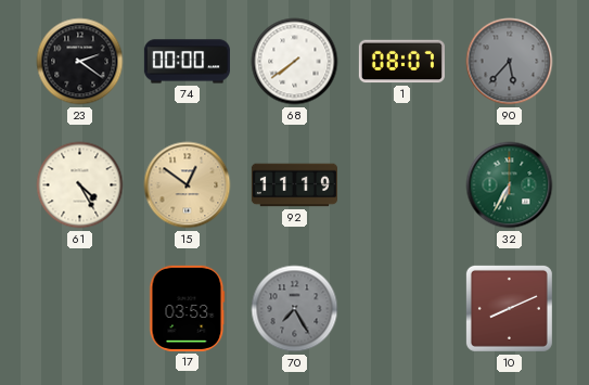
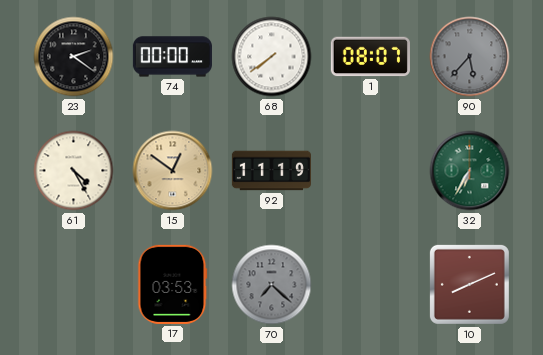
70: 7:25 -> 7:22 (272, 285)
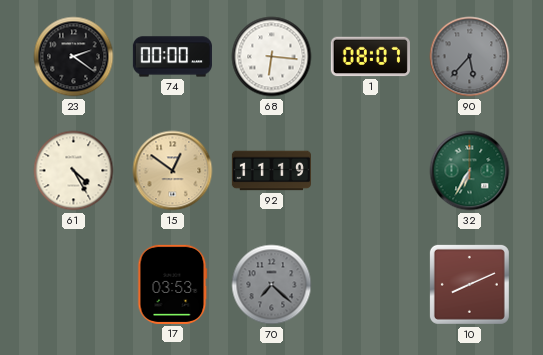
68: 7:39 -> 6:16 (272, 57)
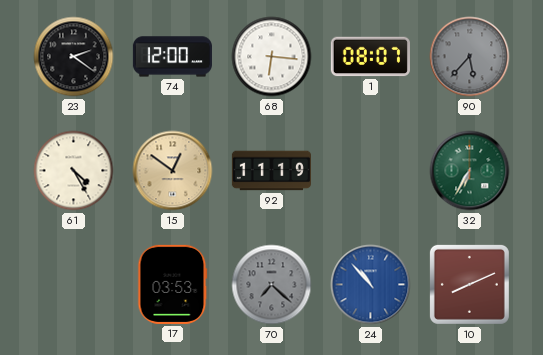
74: 00:00 -> 12:00 (172, 57)
24: none -> 10:53 (371, 285)
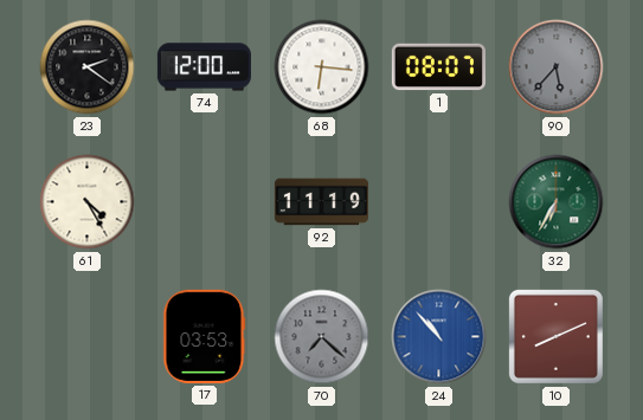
15: 12:51 -> none (173, 171)
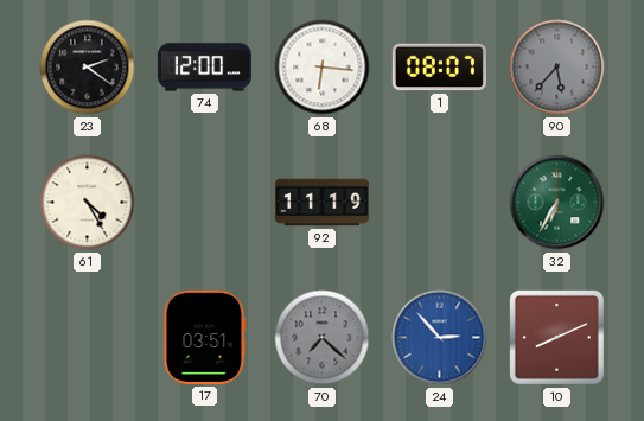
17: 03:53 -> 03:51 (205, 337)
24: 10:53 -> 2:53 (440, 338)
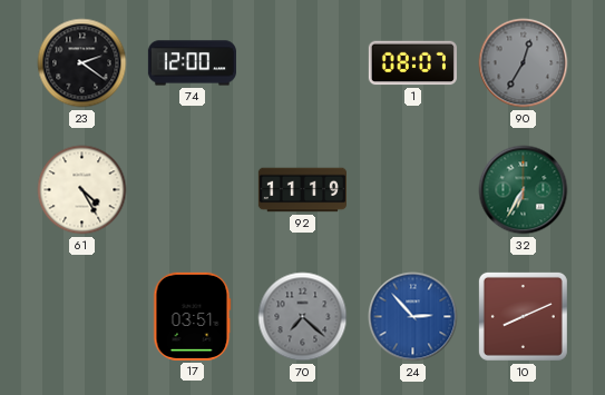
68: 6:16 -> none (323, 68)
90: 5:37 -> 12:35 (524, 63)
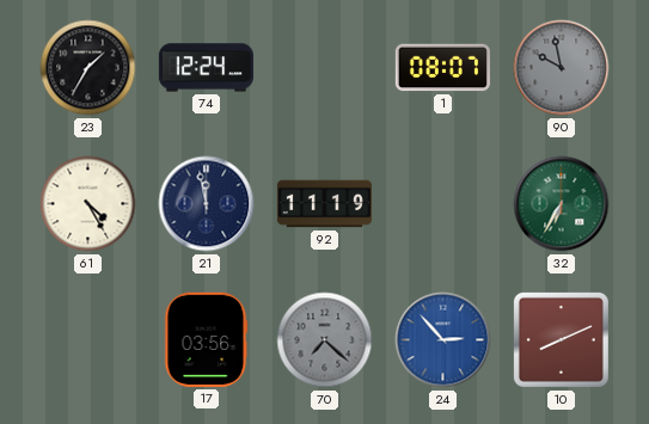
23: 2:21 -> 1:35 (88, 68)
74: 12:00 -> 12:24 (206, 68)
90: 12:35 -> 9:58 (562, 68)
21: none -> 11:58 (207, 204)
17: 03:51 -> 03:56 (207, 339)
